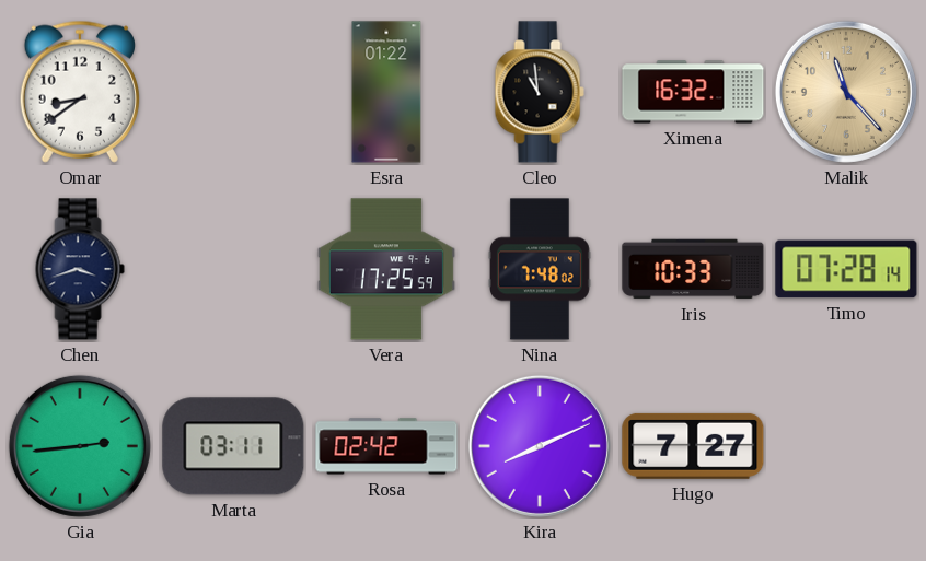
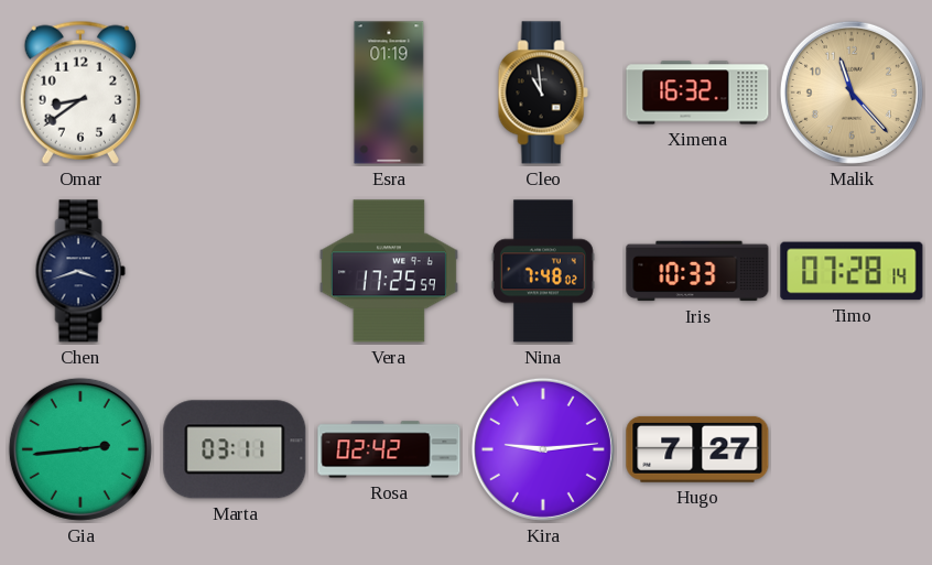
Esra: 01:22 -> 01:19 (389, 93)
Kira: 8:11 -> 9:14 (543, 449)
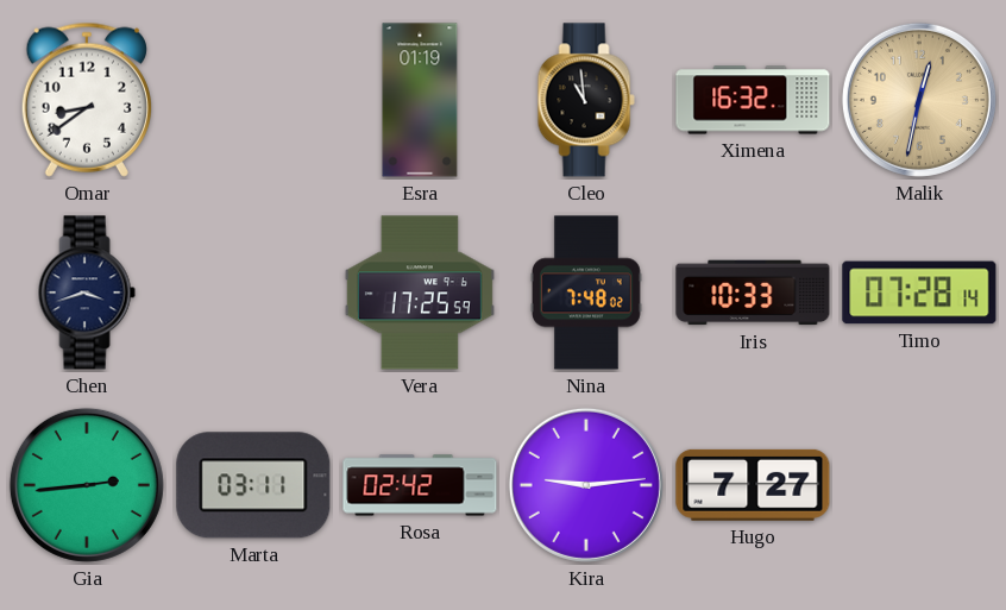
Malik: 11:23 -> 12:32 (919, 100)
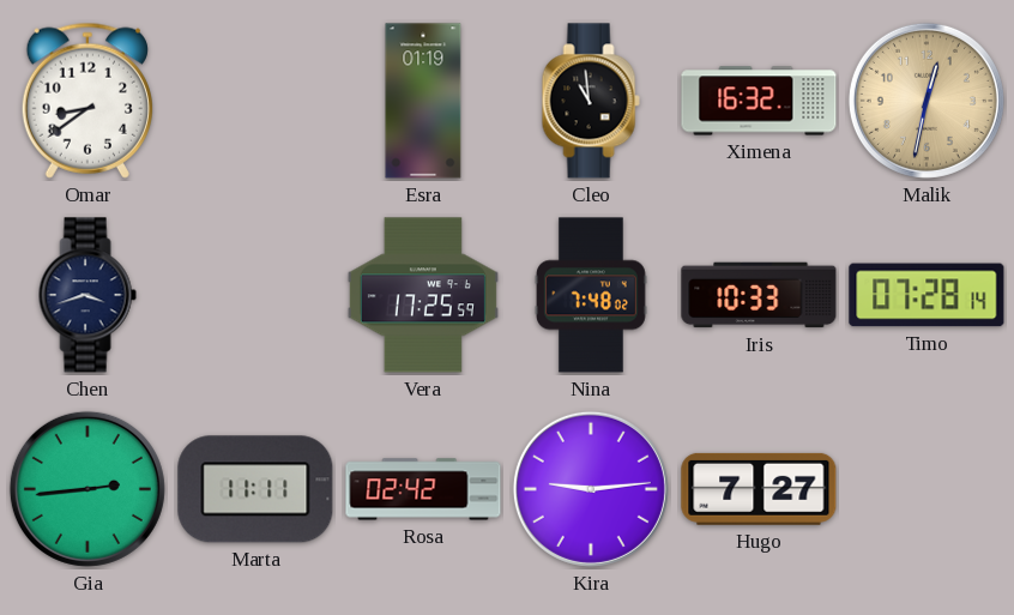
Marta: 03:11 -> 11:11 (255, 489)
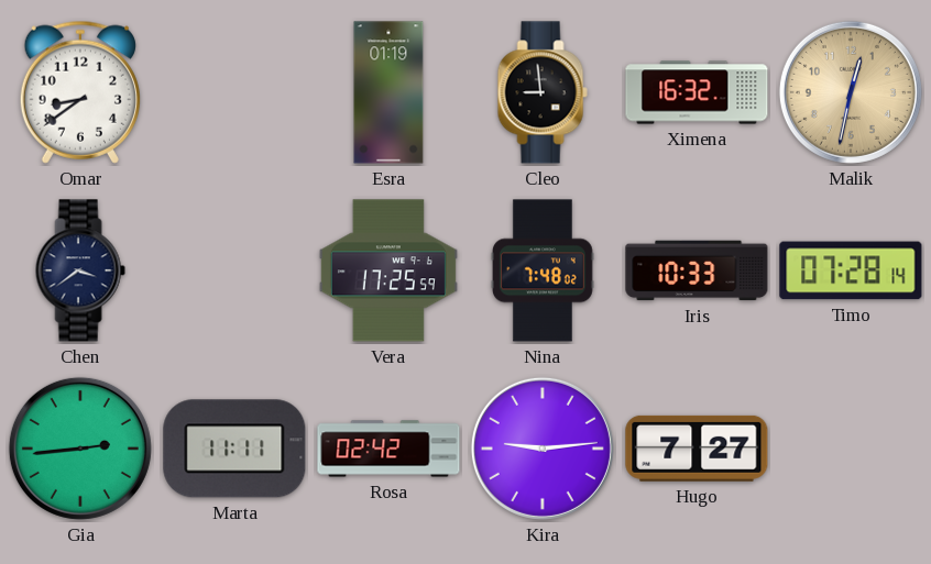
Cleo: 10:59 -> 8:59 (543, 92)
Chen: 3:42 -> 3:39 (80, 270)
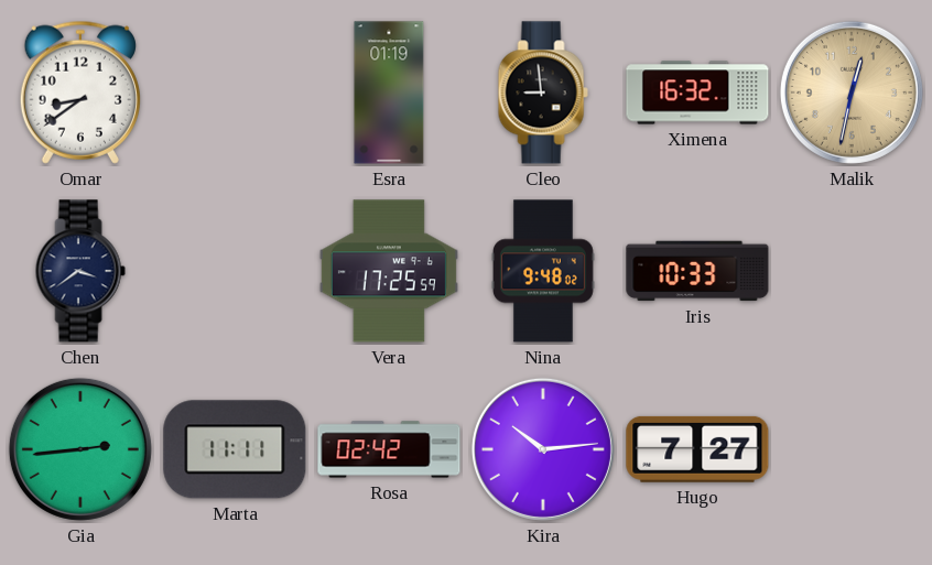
Nina: 7:48 -> 9:48 (543, 271)
Timo: 07:28 -> none (851, 270)
Kira: 9:14 -> 10:14 (543, 449)
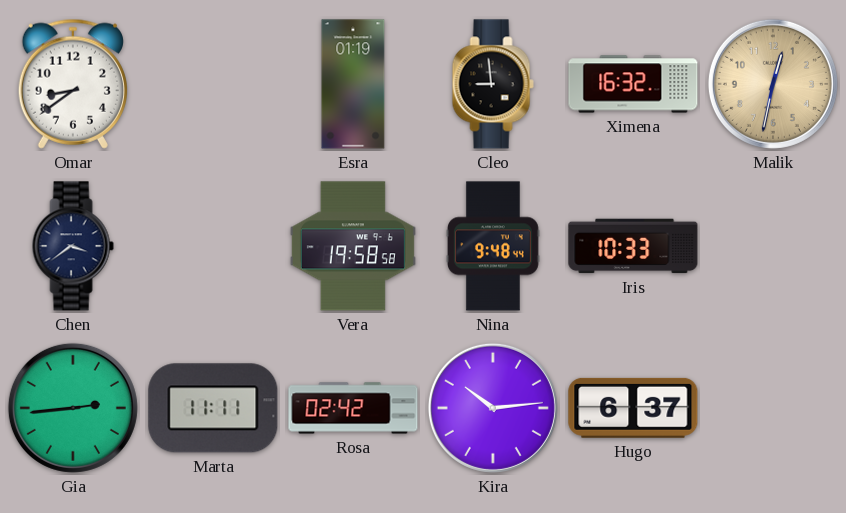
Vera: 17:25 -> 19:58 (353, 246)
Nina: 9:48:02 -> 9:48:44 (493, 246)
Hugo: 7:27 -> 6:37 (633, 408)
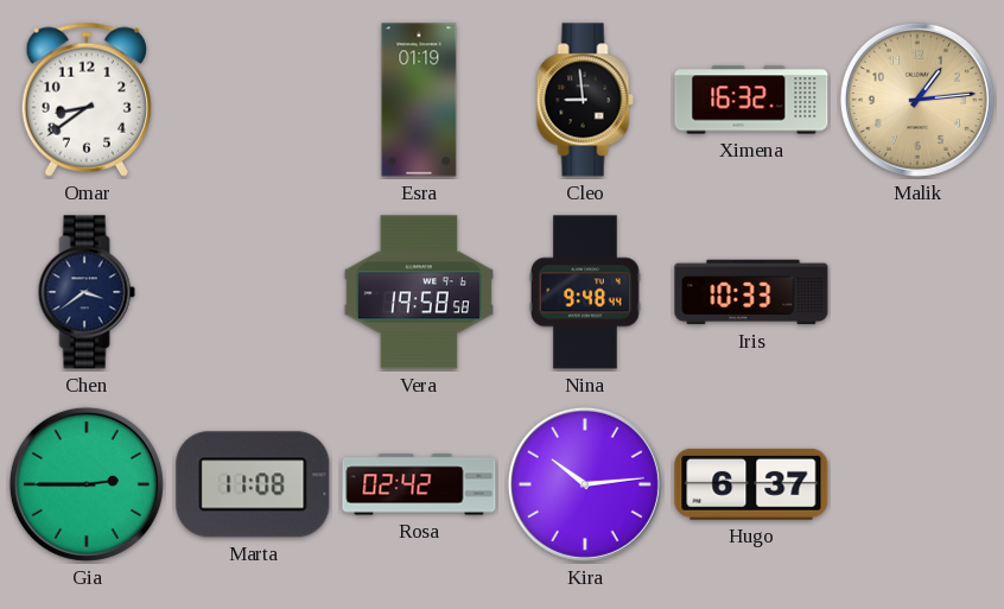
Malik: 12:32 -> 1:14 (917, 100)
Gia: 2:44 -> 2:45 (87, 484)
Marta: 11:11 -> 11:08 (253, 484)
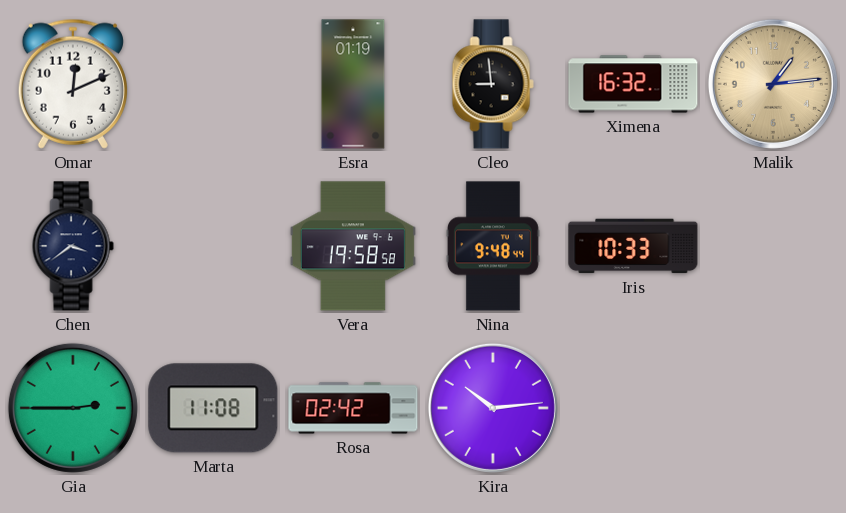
Omar: 8:39 -> 12:11 (73, 84)
Hugo: 6:37 -> none (751, 484)
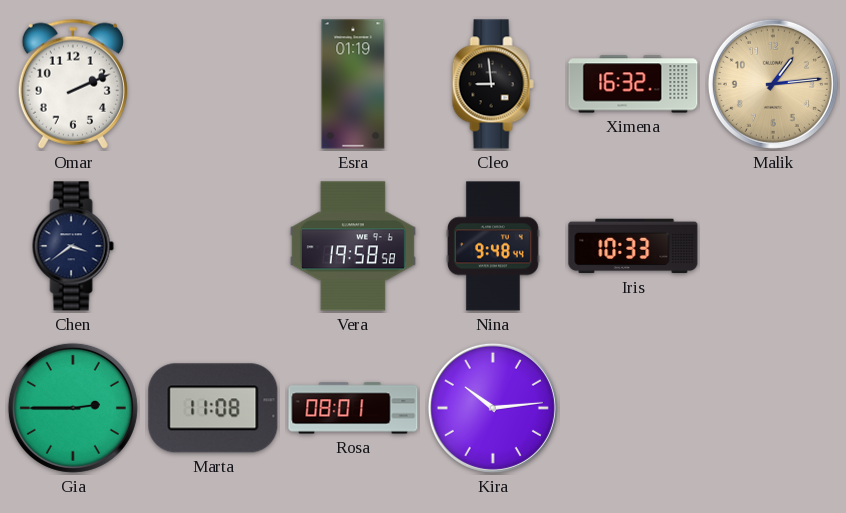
Omar: 12:11 -> 2:11 (73, 84)
Rosa: 02:42 -> 08:01 (353, 408)
